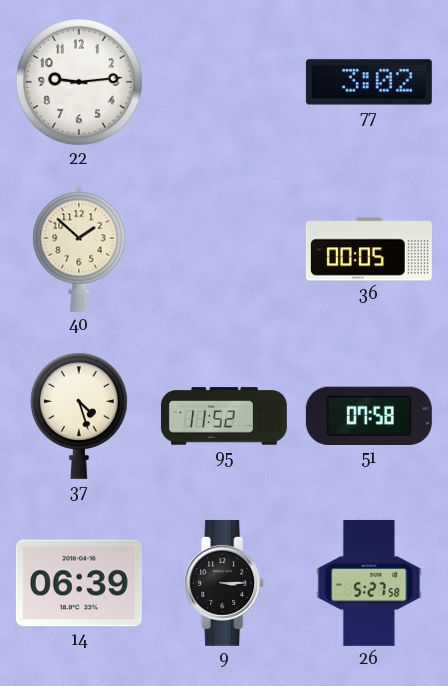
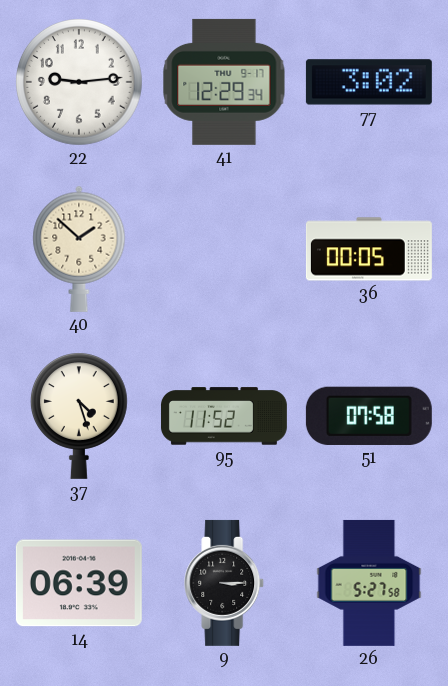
41: none -> 12:29 (224, 82)
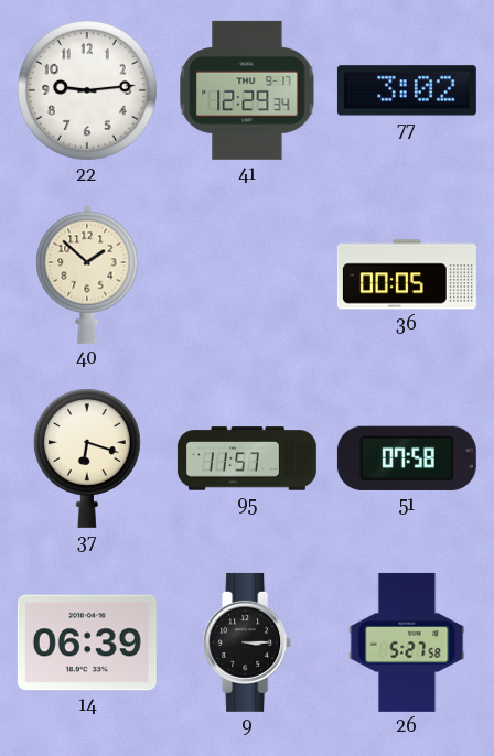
37: 4:27 -> 6:18 (87, 458)
95: 11:52 -> 11:57 (247, 458)
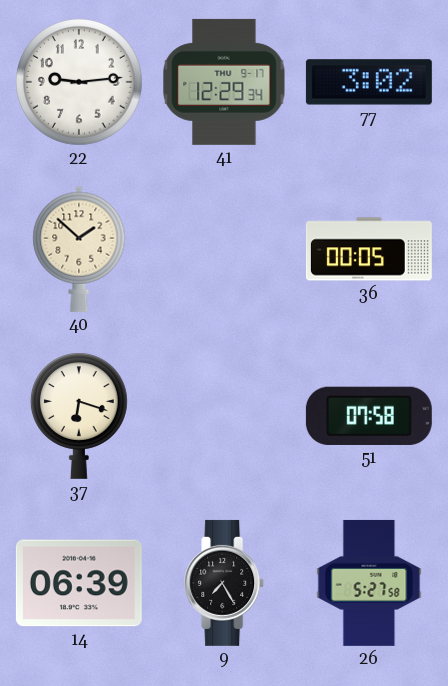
95: 11:57 -> none (247, 458)
9: 3:15 -> 7:25 (225, 583)
